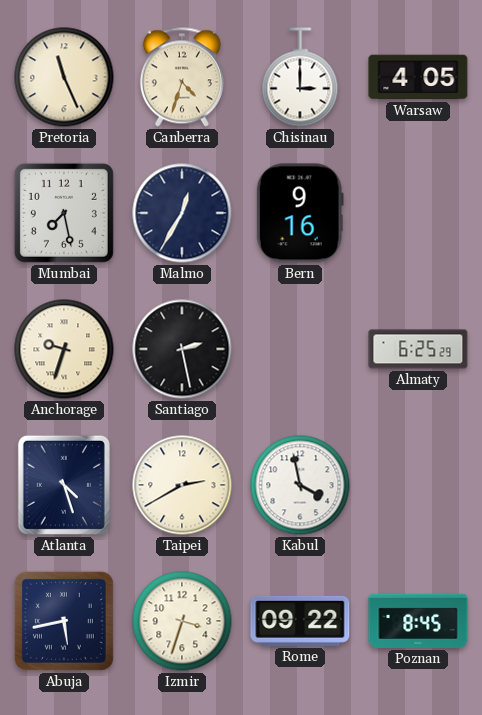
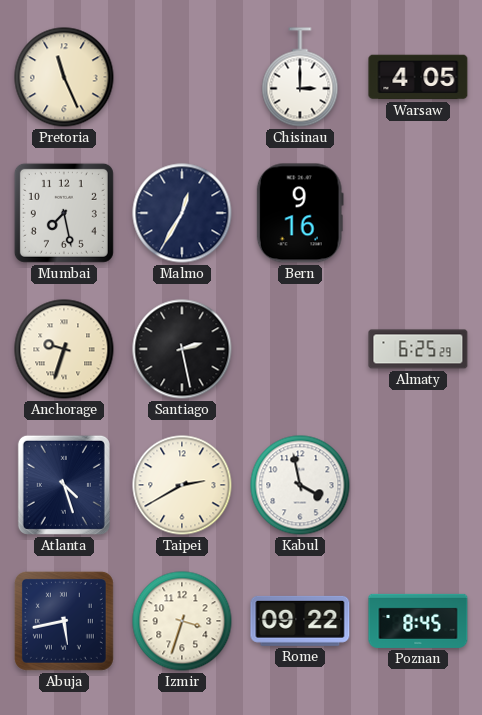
Canberra: 4:33 -> none (182, 77)
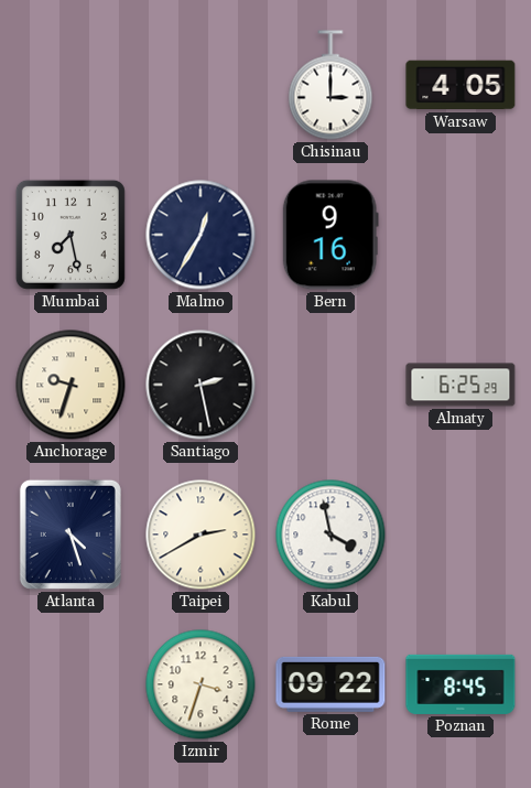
Pretoria: 11:26 -> none (64, 77)
Abuja: 5:43 -> none (64, 621)
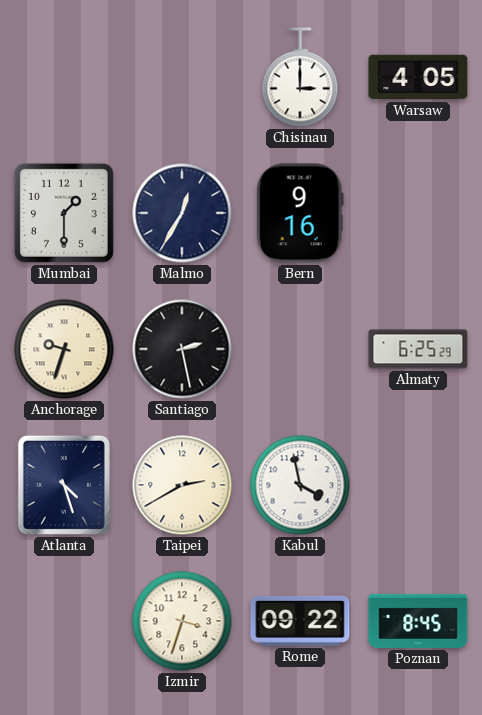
Mumbai: 7:28 -> 1:30 (64, 213)
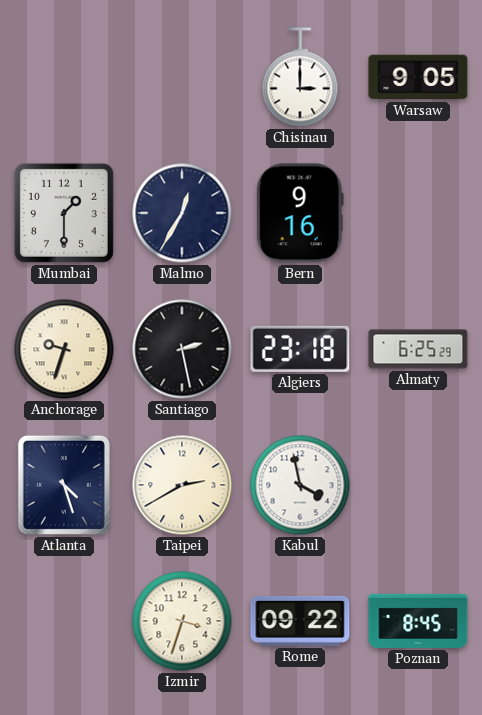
Warsaw: 4:05 -> 9:05 (418, 77)
Algiers: none -> 23:18 (300, 349)
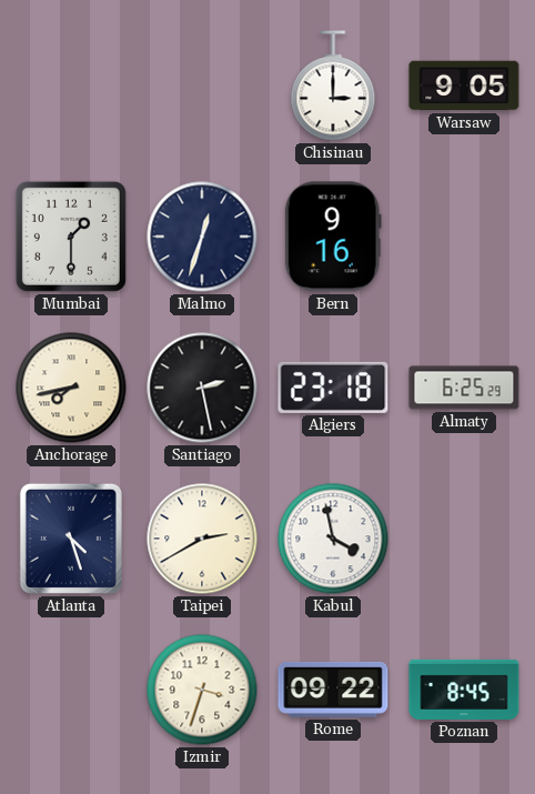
Malmo: 12:35 -> 12:33 (202, 237)
Anchorage: 9:33 -> 7:43 (71, 388)
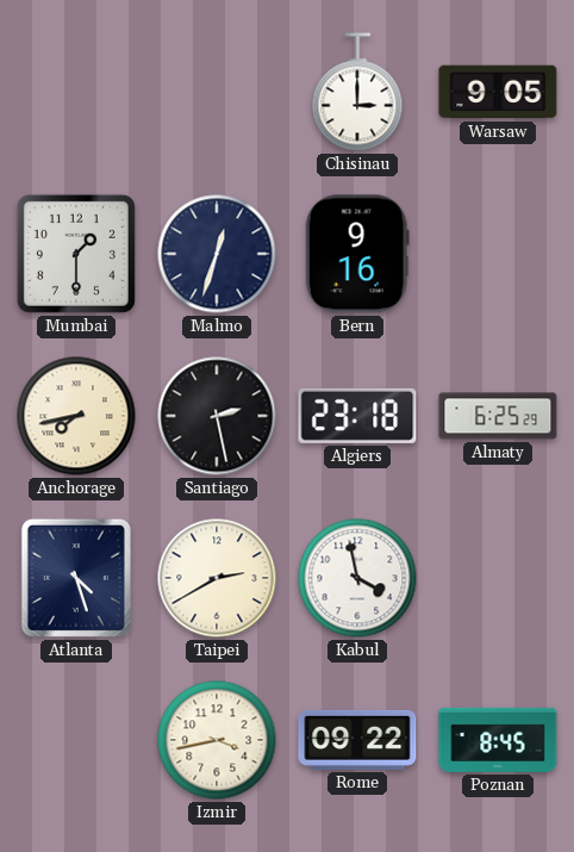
Izmir: 3:33 -> 3:43 (217, 740)
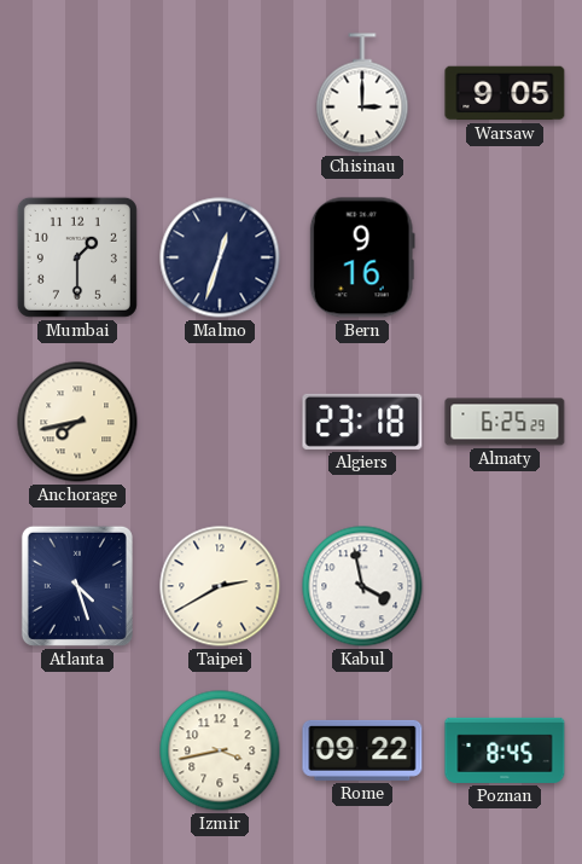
Santiago: 2:28 -> none (217, 416)
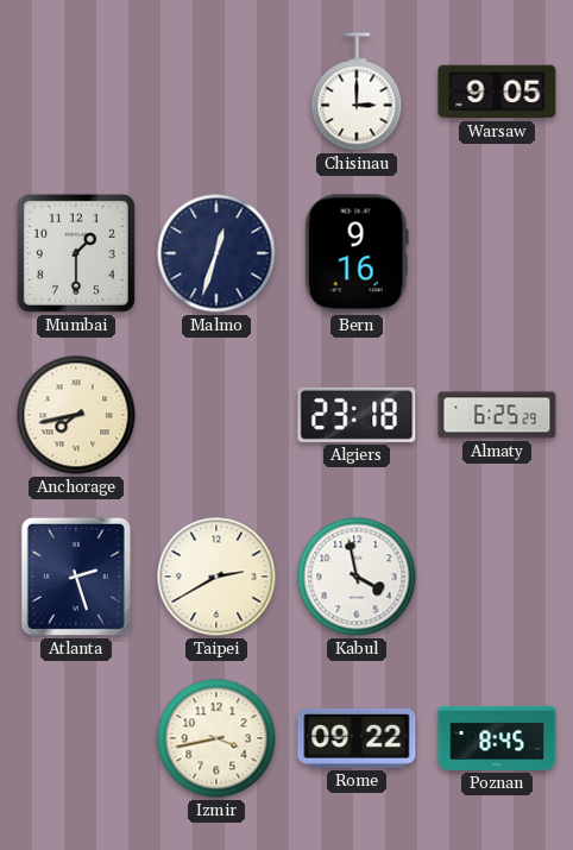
Atlanta: 4:27 -> 2:27 (76, 577)
